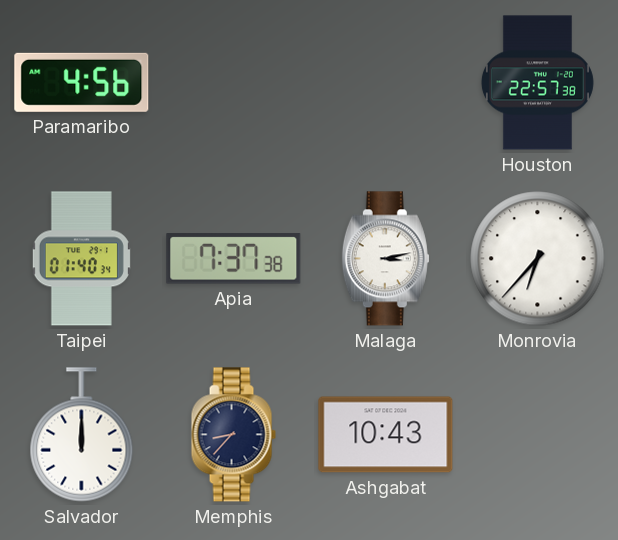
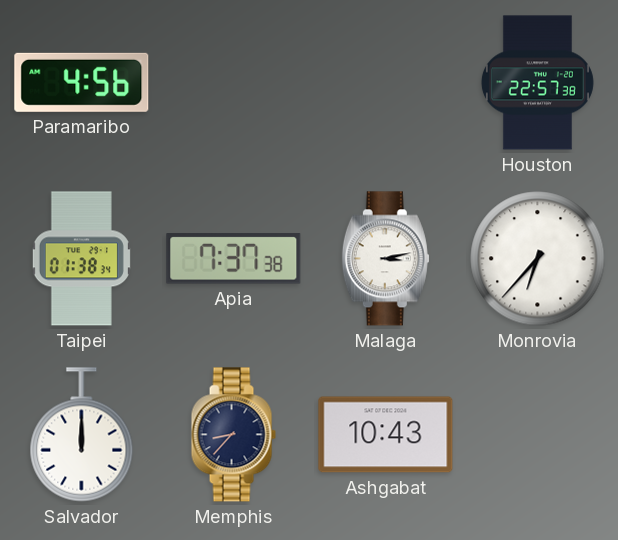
Taipei: 01:40 -> 01:38 (81, 259)
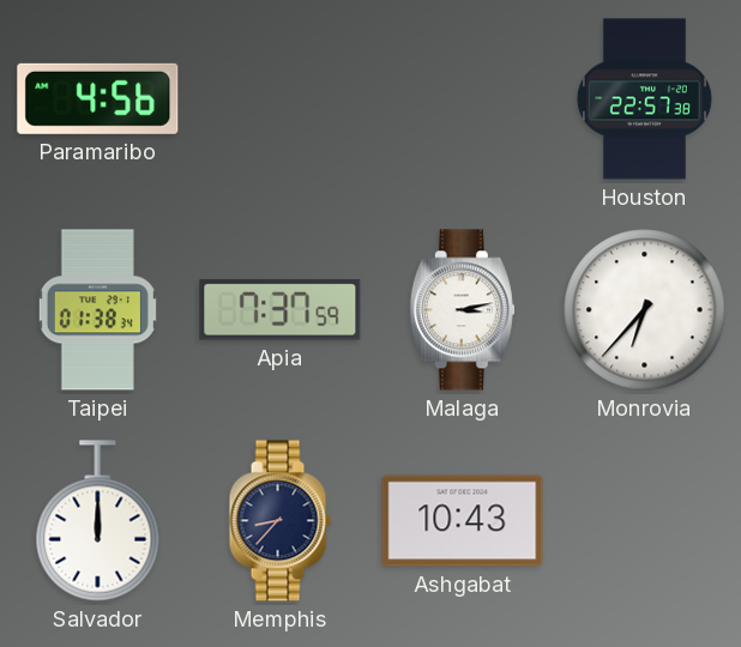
Apia: 7:37:38 -> 7:37:59 (281, 310)
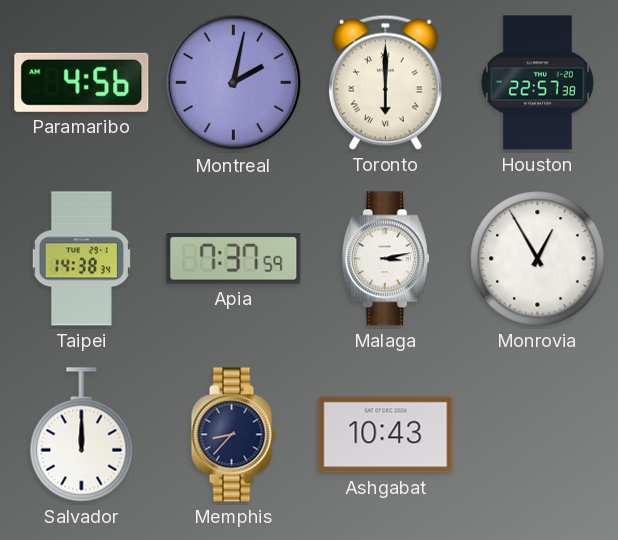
Montreal: none -> 2:02 (234, 83)
Toronto: none -> 6:00 (385, 82)
Taipei: 01:38 -> 14:38 (81, 259)
Monrovia: 6:37 -> 12:55 (538, 259)
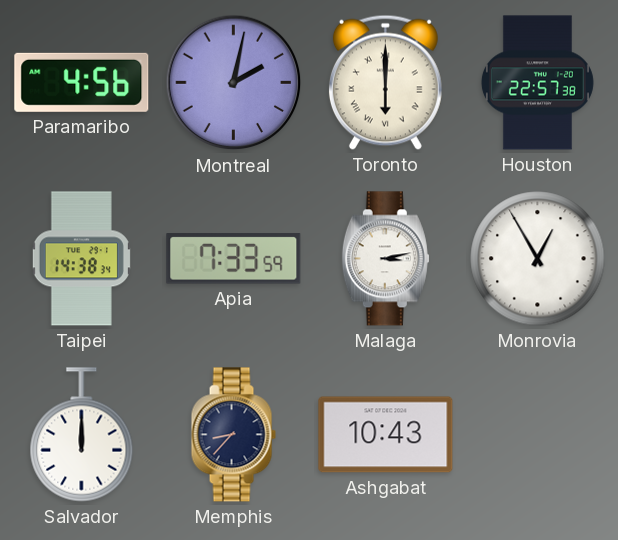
Apia: 7:37 -> 7:33 (234, 259)
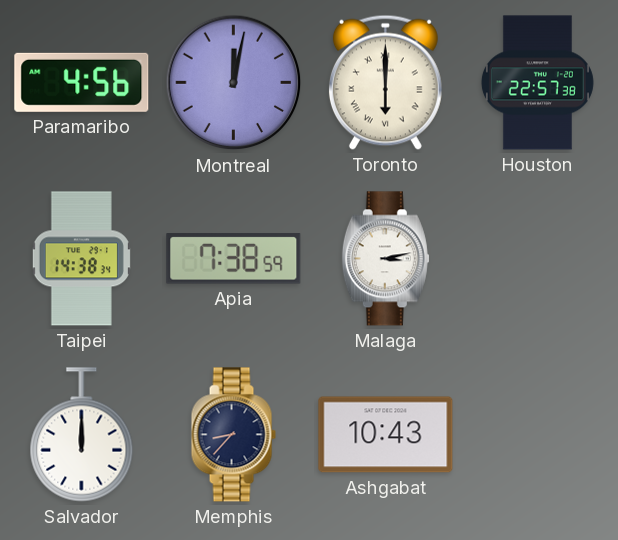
Montreal: 2:02 -> 12:02 (234, 83)
Apia: 7:33 -> 7:38 (234, 259)
Monrovia: 12:55 -> none (538, 259)
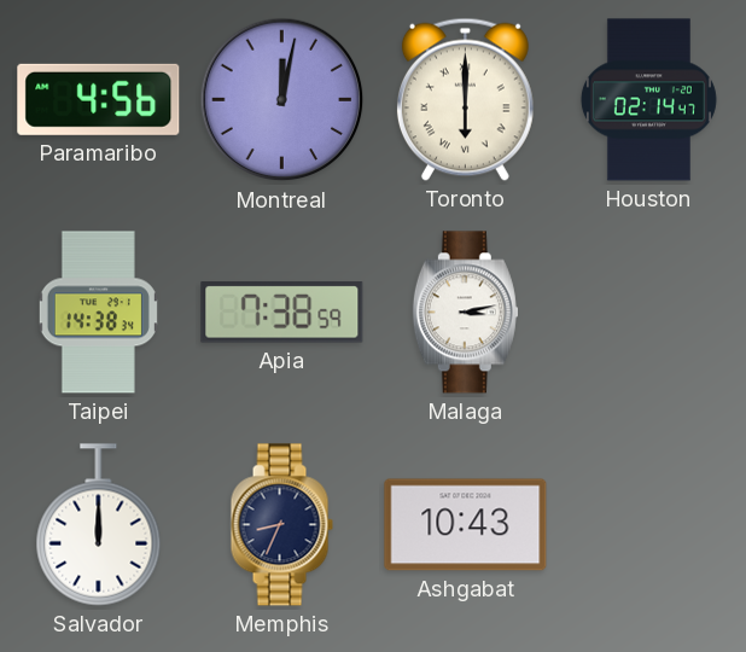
Houston: 22:57 -> 02:14 (648, 100)
Memphis: 8:37 -> 8:34 (281, 525)
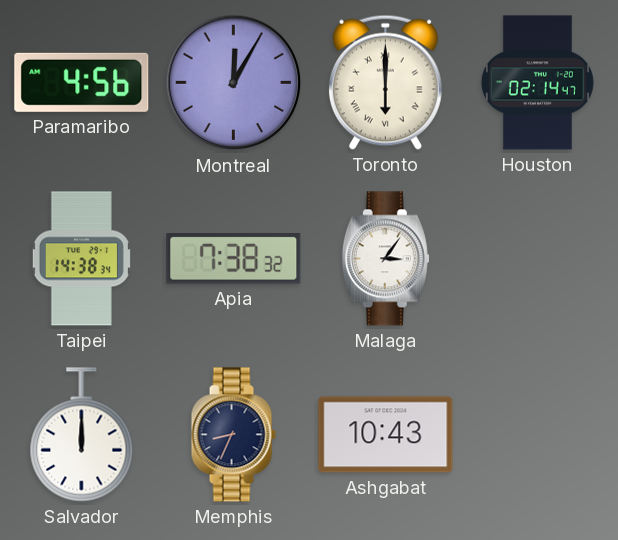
Montreal: 12:02 -> 12:05 (234, 83)
Apia: 7:38:59 -> 7:38:32 (234, 259)
Malaga: 3:13 -> 3:06 (385, 259)
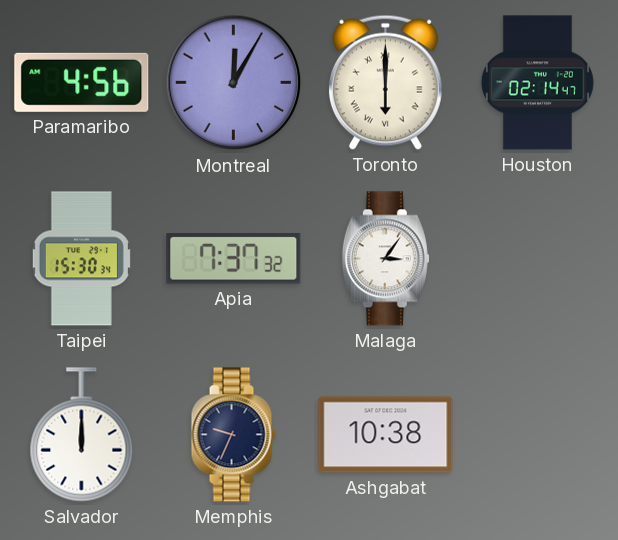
Taipei: 14:38 -> 15:30 (81, 259)
Apia: 7:38 -> 7:37 (234, 259)
Memphis: 8:34 -> 9:34 (233, 435)
Ashgabat: 10:43 -> 10:38 (386, 435)
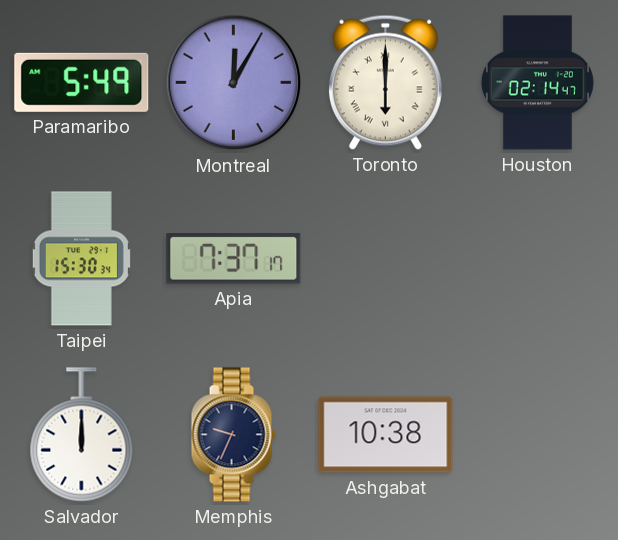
Paramaribo: 4:56 -> 5:49 (82, 82)
Apia: 7:37:32 -> 7:37:17 (234, 259)
Malaga: 3:06 -> none (385, 259)
